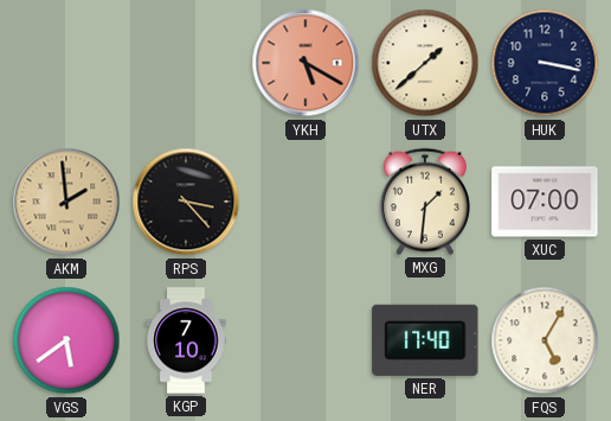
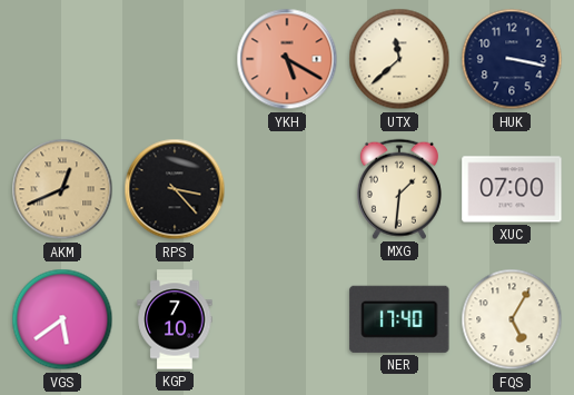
UTX: 1:38 -> 11:38 (399, 59)
AKM: 1:59 -> 12:41 (62, 189)
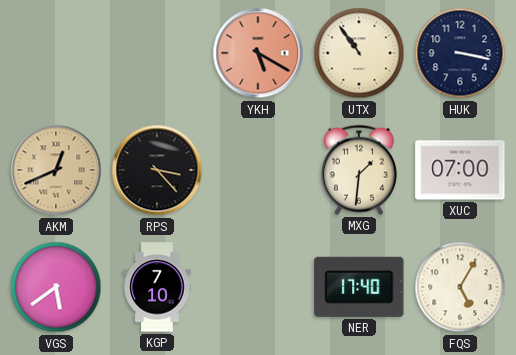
UTX: 11:38 -> 10:54 (359, 53)
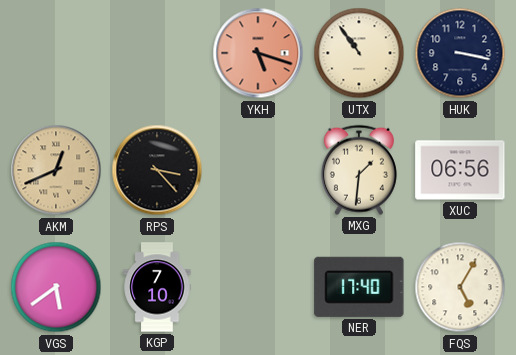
YKH: 5:20 -> 5:18 (258, 53)
XUC: 07:00 -> 06:56 (460, 170)
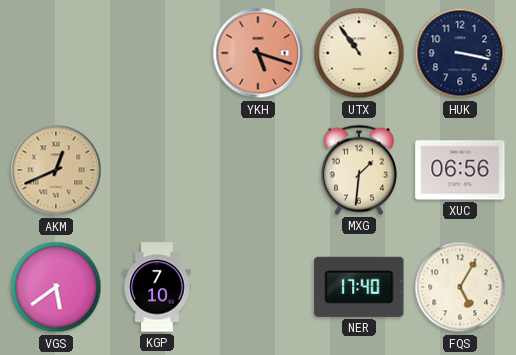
RPS: 3:23 -> none (157, 170)
